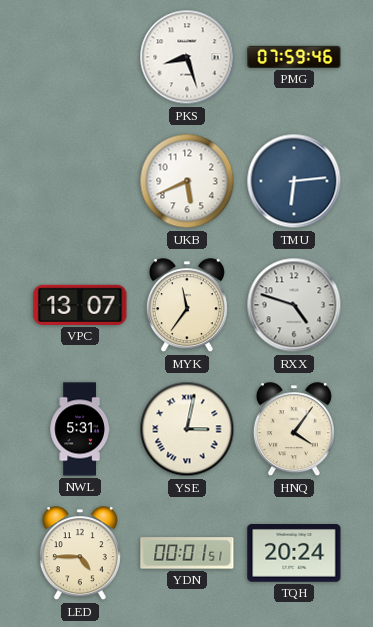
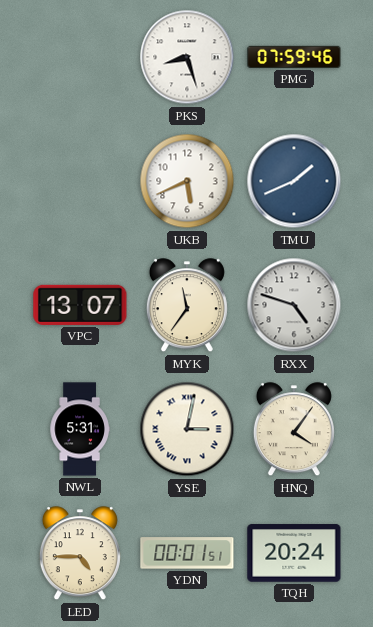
TMU: 6:14 -> 1:41 (294, 181)
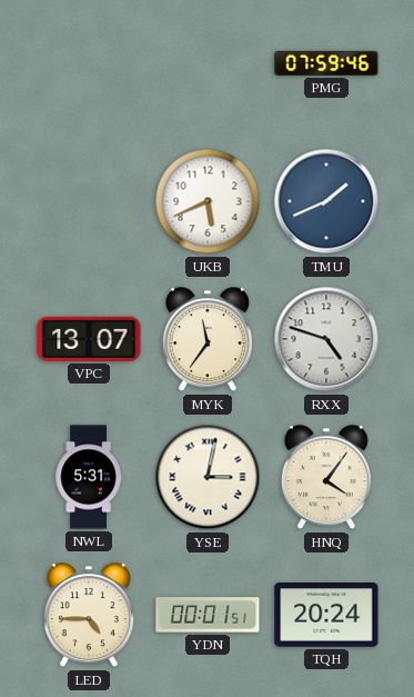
PKS: 8:27 -> none (187, 57)
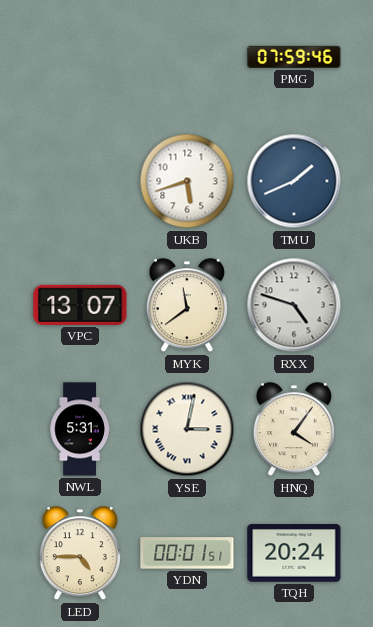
UKB: 5:41 -> 5:42 (187, 181)
MYK: 11:36 -> 11:39 (187, 306)
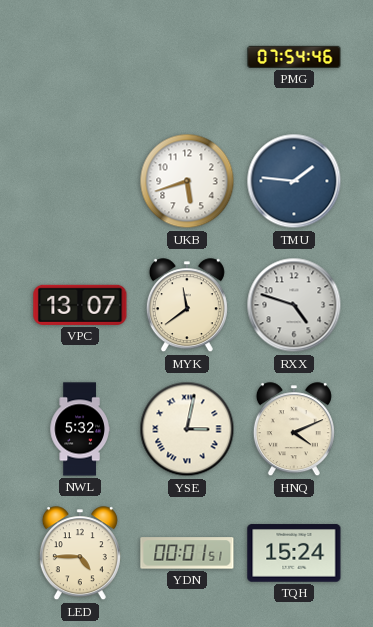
PMG: 07:59 -> 07:54 (294, 57)
TMU: 1:41 -> 1:46 (294, 181)
NWL: 5:31 -> 5:32 (80, 429)
HNQ: 4:06 -> 4:11 (294, 430)
TQH: 20:24 -> 15:24 (294, 553)
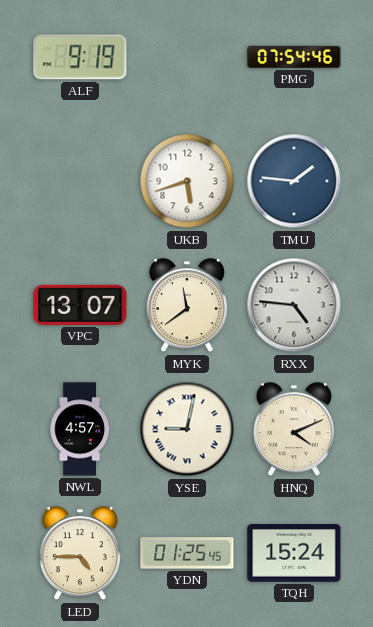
ALF: none -> 9:19 (80, 57)
RXX: 4:48 -> 4:46 (294, 305)
NWL: 5:32 -> 4:57 (80, 429)
YSE: 3:02 -> 9:02 (187, 429)
YDN: 00:01 -> 01:25 (187, 553)
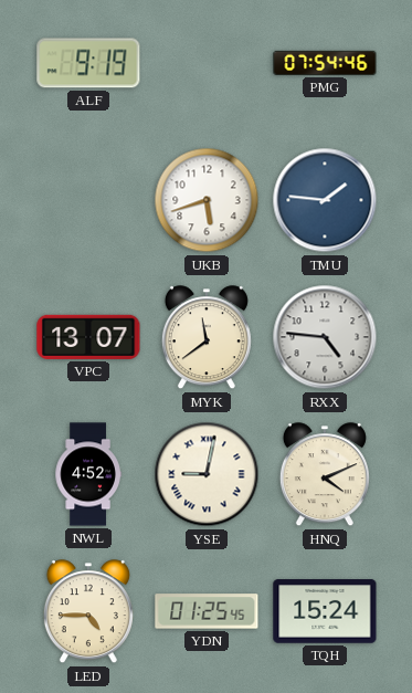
NWL: 4:57 -> 4:52 (88, 474)
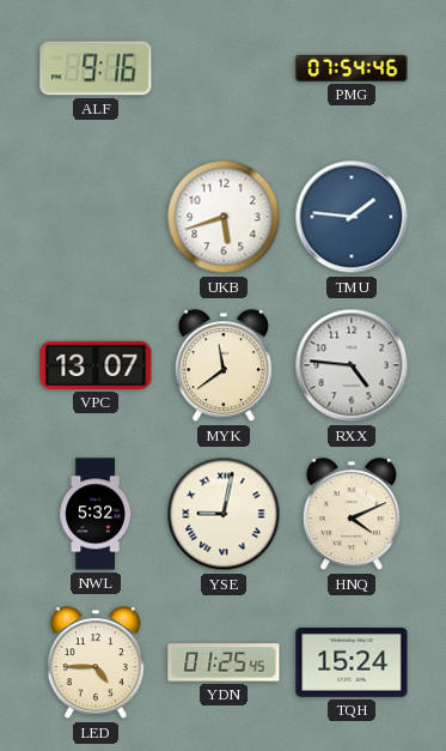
ALF: 9:19 -> 9:16 (96, 68)
NWL: 4:52 -> 5:32 (96, 514)
